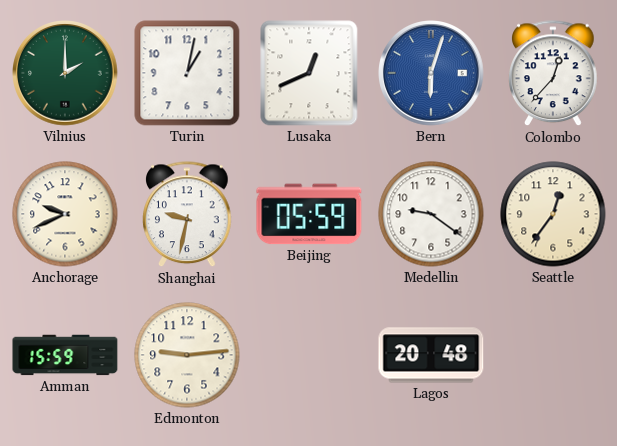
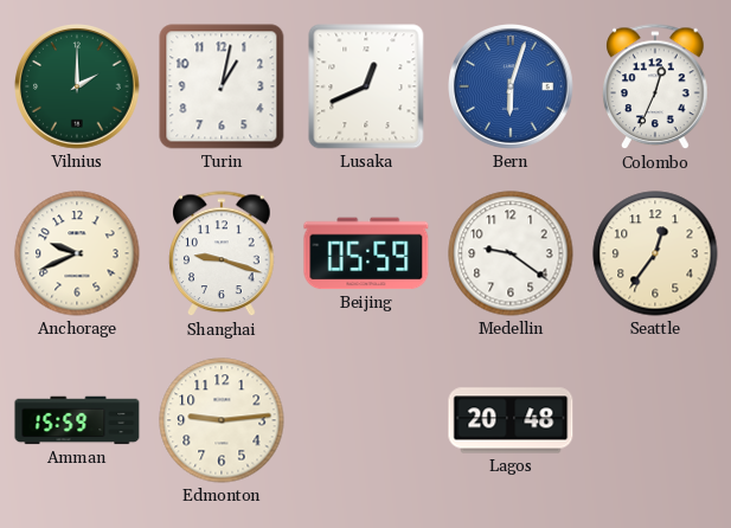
Colombo: 12:37 -> 12:34 (655, 88)
Shanghai: 9:32 -> 9:18 (222, 255)
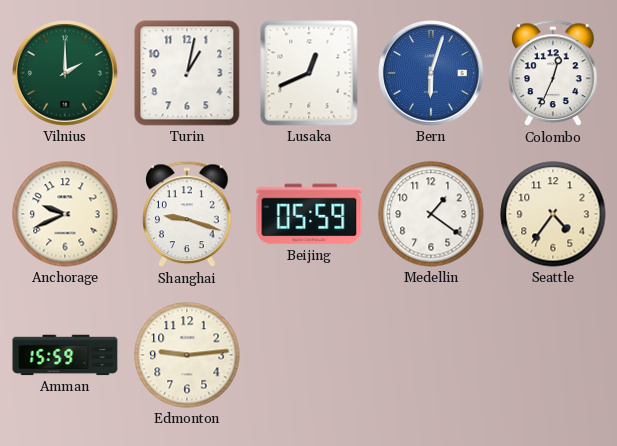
Medellin: 9:21 -> 1:21 (431, 214)
Seattle: 12:36 -> 4:36 (553, 214)
Lagos: 20:48 -> none (511, 420)
